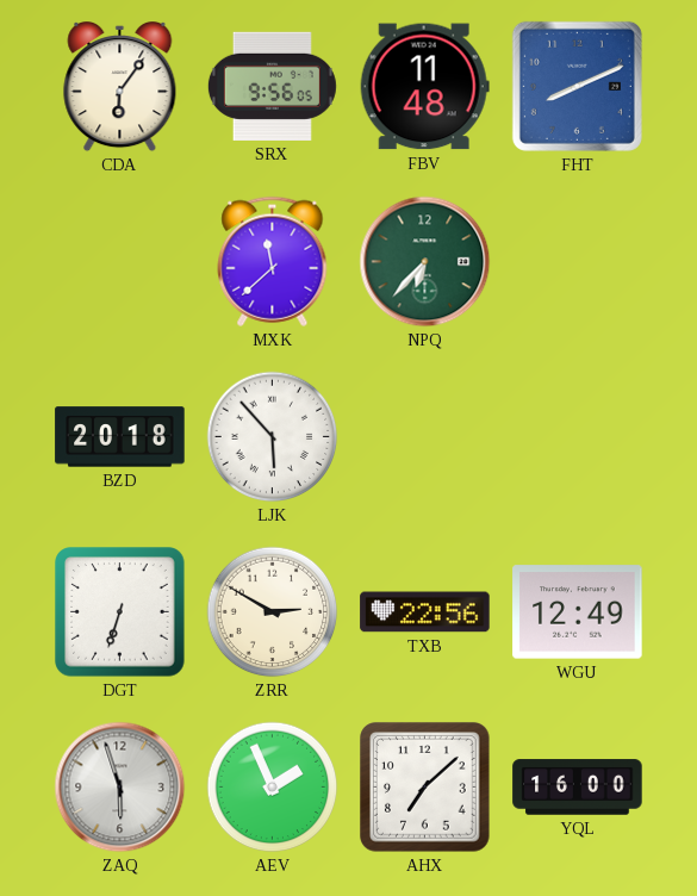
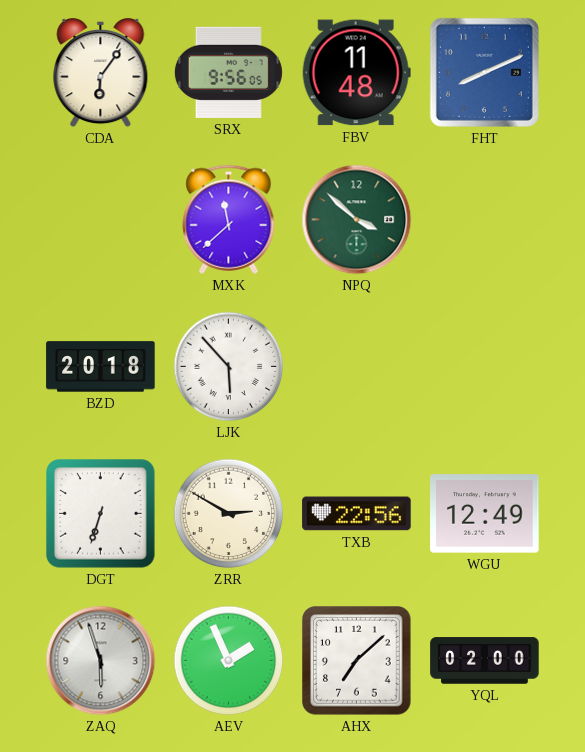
NPQ: 6:37 -> 3:52 (357, 220)
YQL: 16:00 -> 02:00 (485, 661)
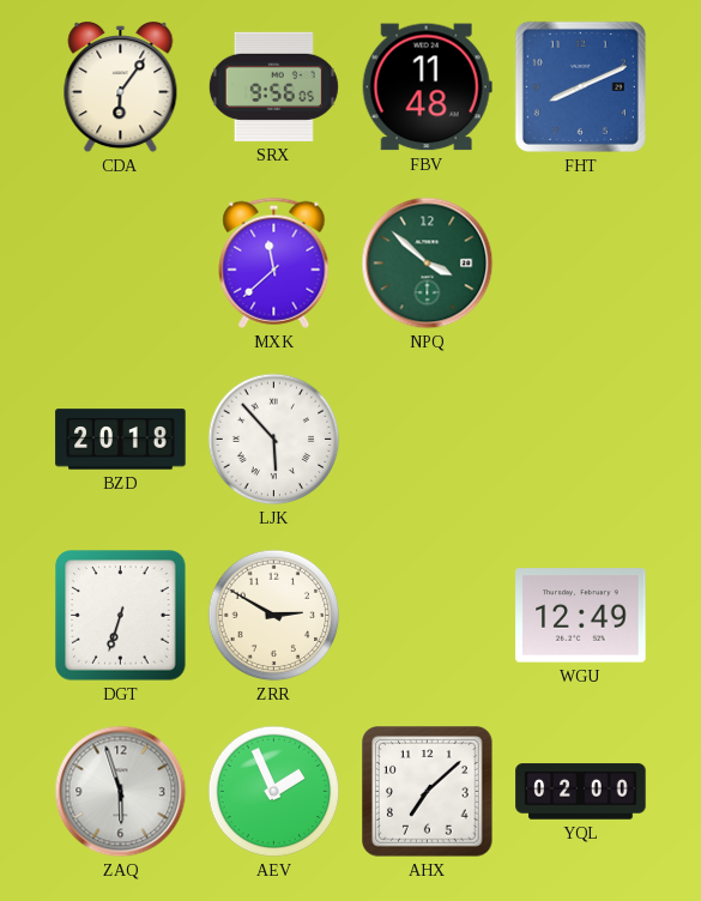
TXB: 22:56 -> none (357, 514)
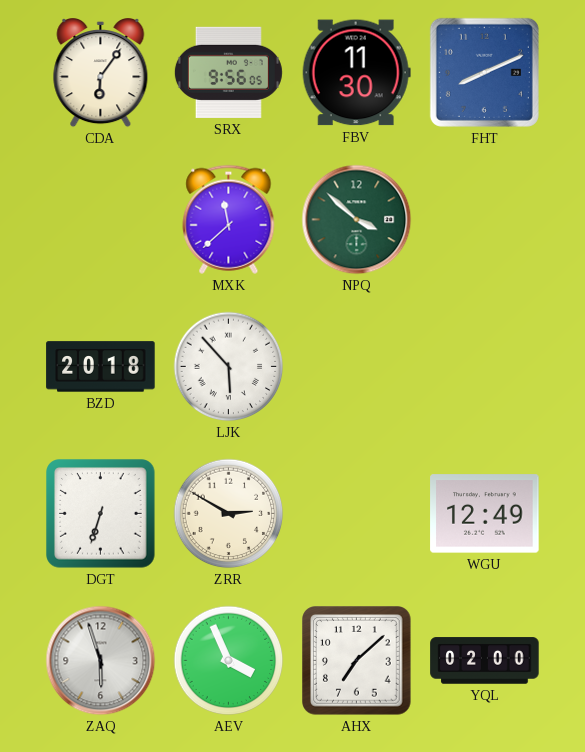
FBV: 11:48 -> 11:30 (356, 73)
AEV: 1:56 -> 3:56 (229, 661)
